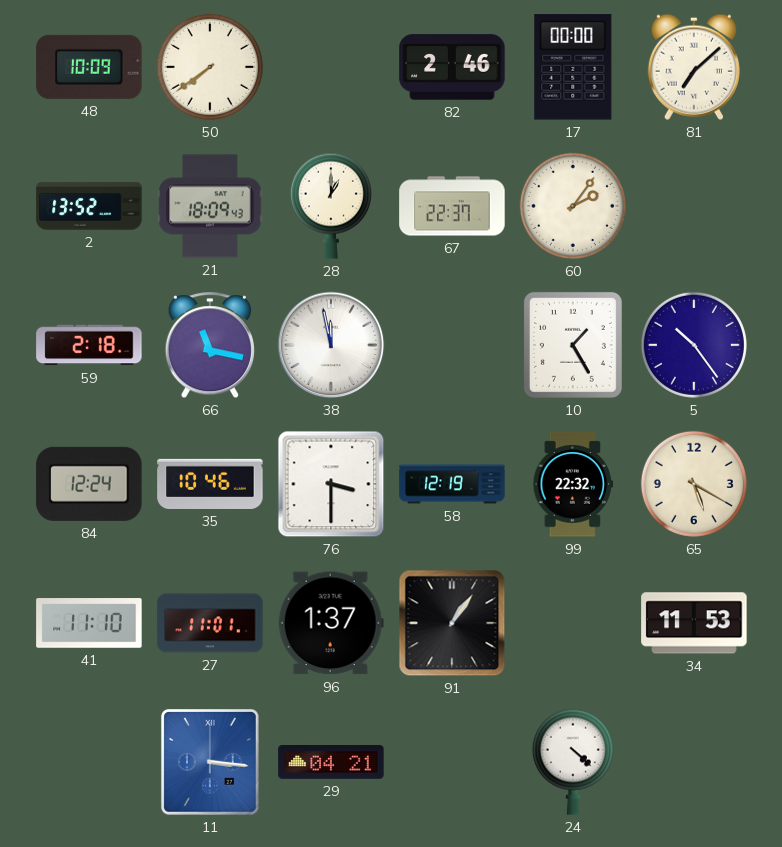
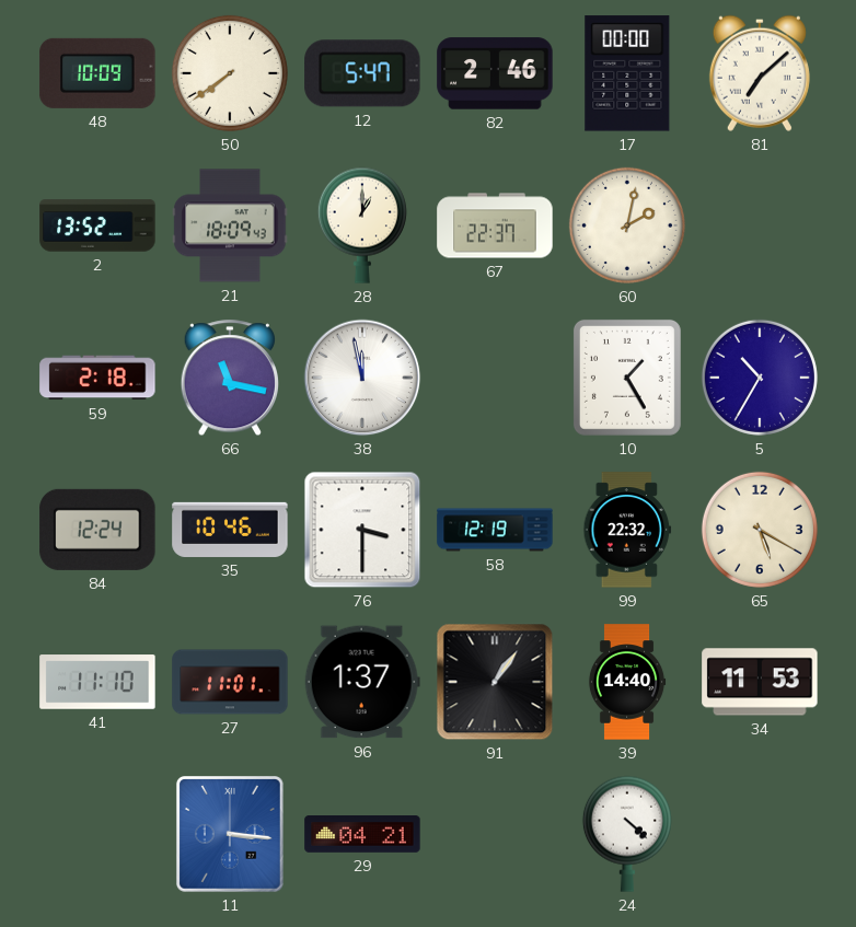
12: none -> 5:47 (362, 73)
60: 2:06 -> 2:02 (627, 225)
5: 10:24 -> 10:35 (760, 378)
39: none -> 14:40 (627, 682)
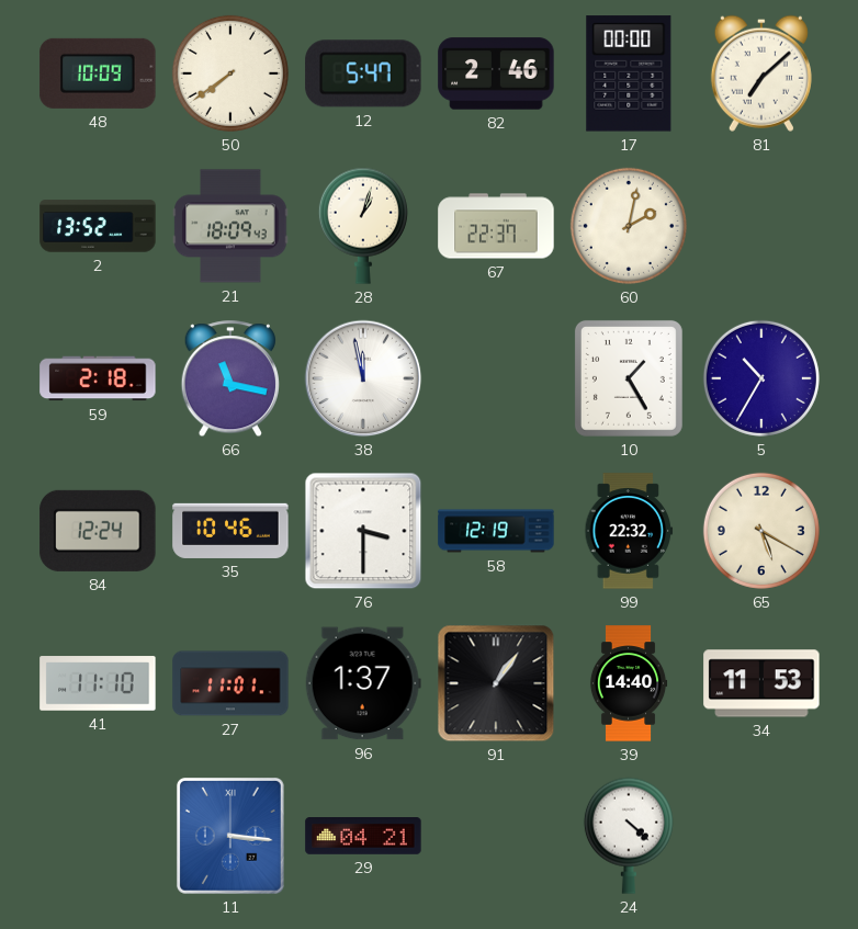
28: 1:00 -> 1:03 (363, 226)
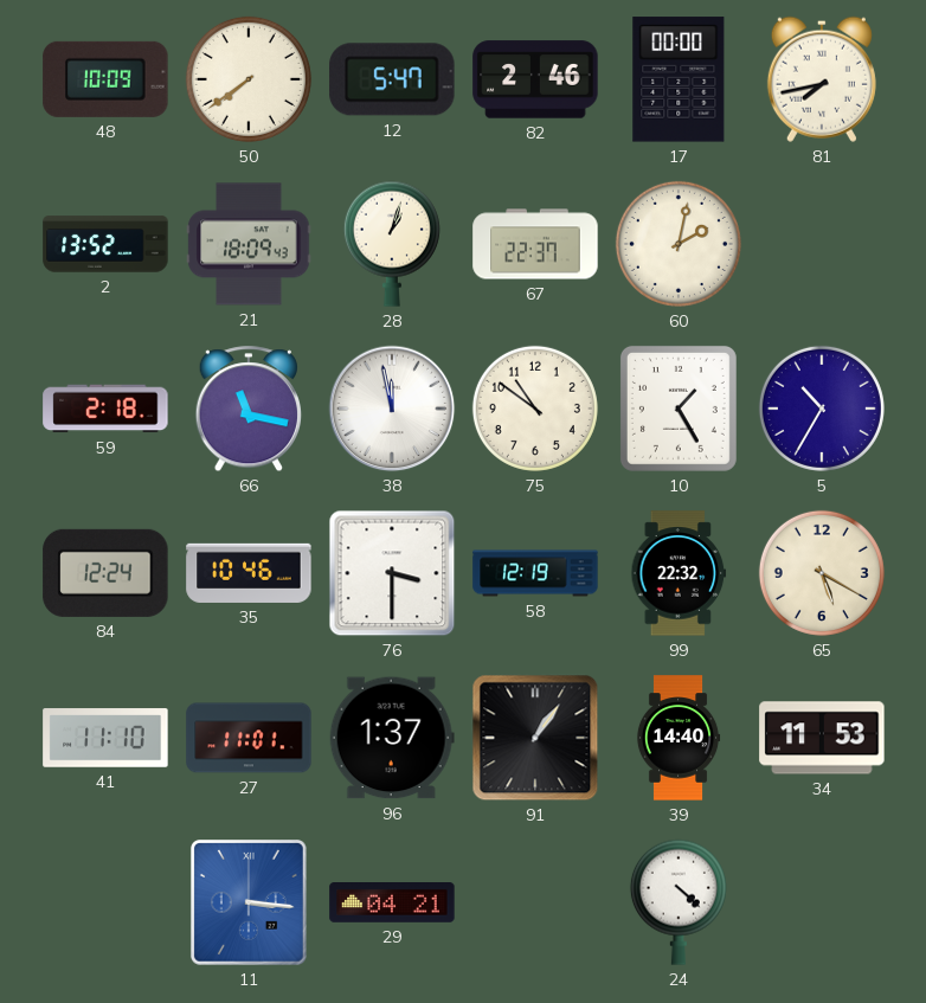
81: 7:08 -> 7:43 (822, 79)
75: none -> 10:51 (535, 409)
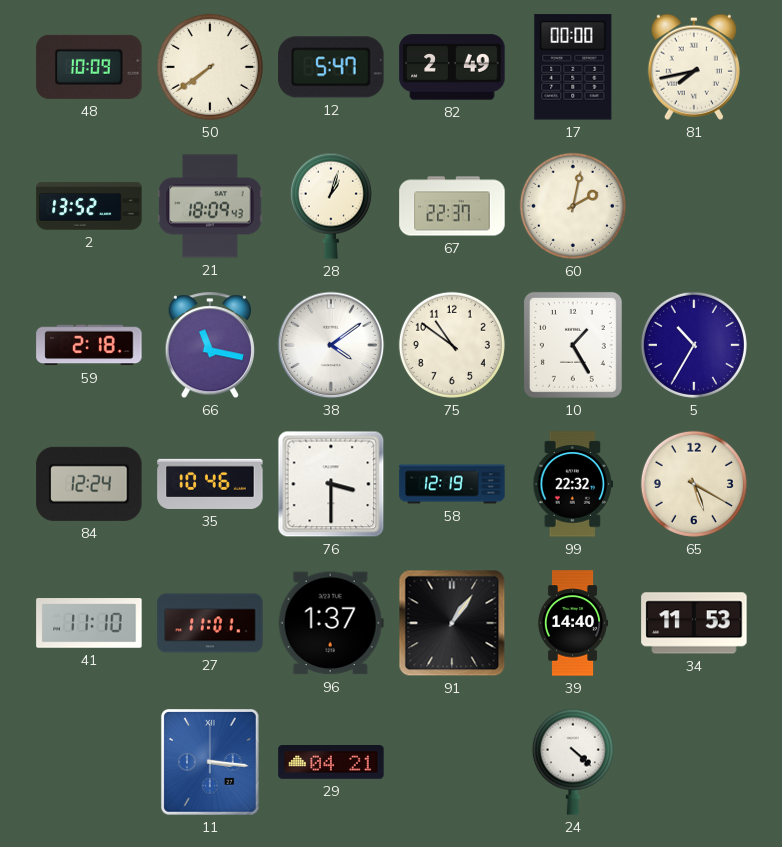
82: 2:46 -> 2:49 (452, 67)
38: 11:58 -> 4:09 (331, 345)
